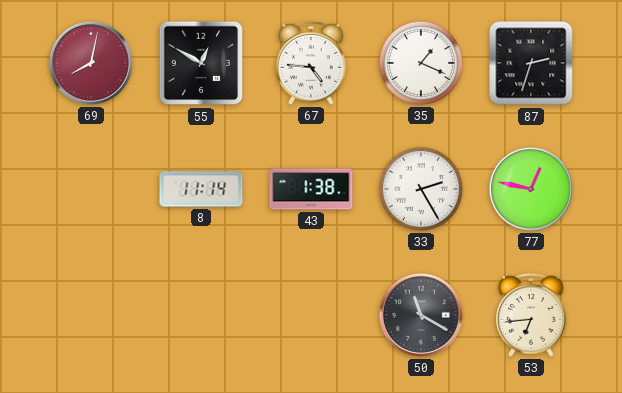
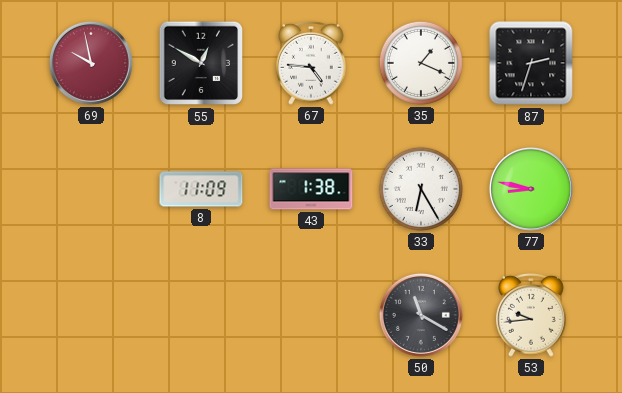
69: 8:02 -> 9:58 (91, 63)
8: 11:14 -> 11:09 (201, 189)
33: 2:25 -> 6:25 (421, 189)
77: 12:47 -> 8:47 (531, 189)
53: 6:44 -> 9:44 (531, 315)
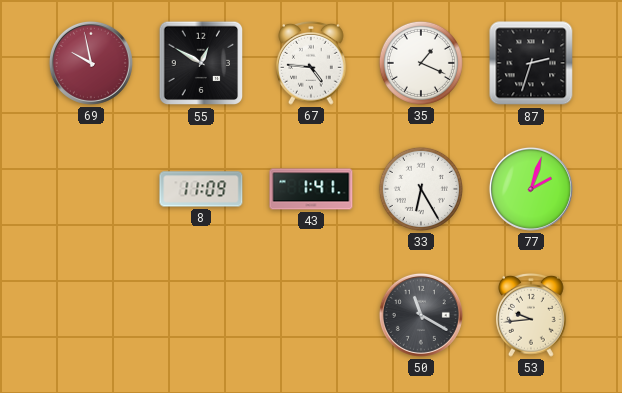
43: 1:38 -> 1:41 (311, 189)
77: 8:47 -> 2:03 (531, 189)
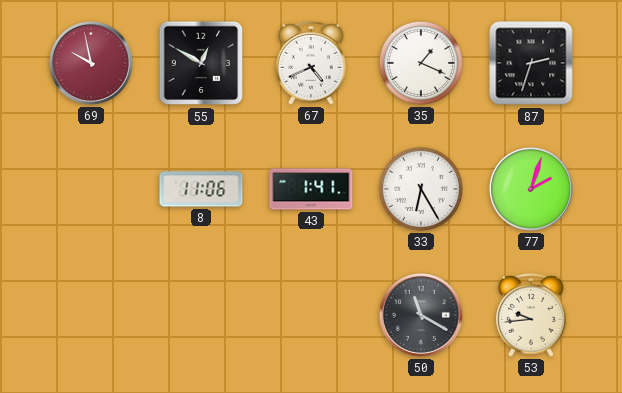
67: 4:46 -> 4:41 (311, 63)
8: 11:09 -> 11:06 (201, 189)
